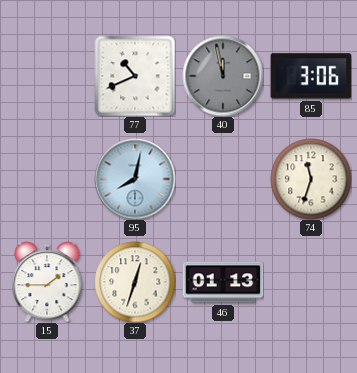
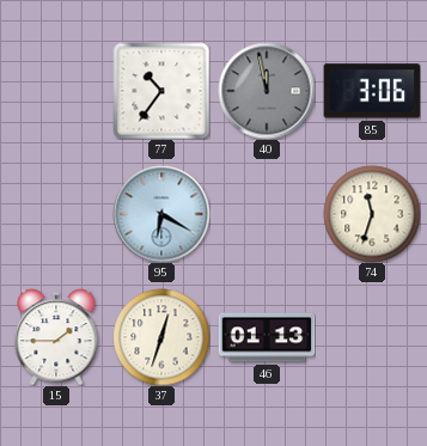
77: 10:41 -> 10:36 (161, 91)
95: 8:02 -> 6:20 (161, 214)
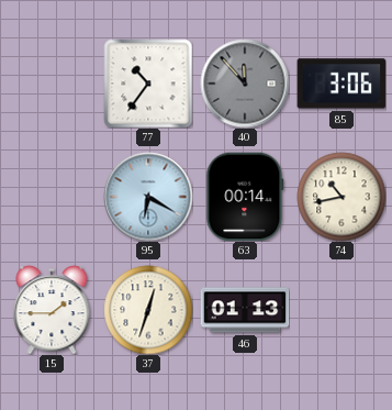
40: 11:58 -> 11:53 (245, 84)
63: none -> 00:14 (245, 197)
74: 11:33 -> 10:43 (341, 197)
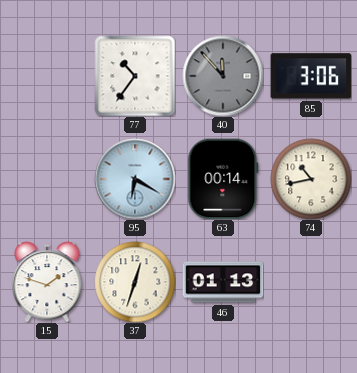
15: 1:45 -> 1:48 (47, 282)
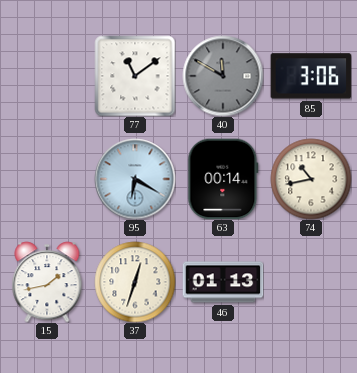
77: 10:36 -> 11:09 (135, 76)
40: 11:53 -> 11:50 (223, 76)
15: 1:48 -> 1:43 (47, 282)
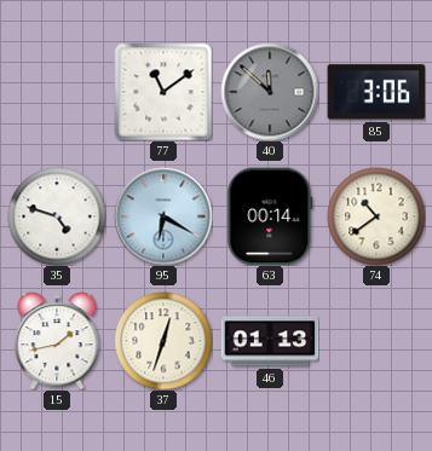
40: 11:50 -> 11:52 (270, 92)
35: none -> 4:48 (57, 216)
74: 10:43 -> 10:39 (376, 216)
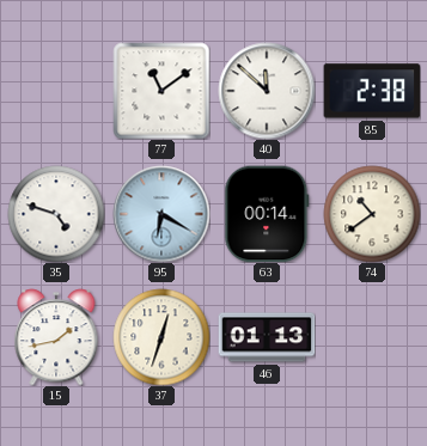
40 dial: grey -> white (267, 91)
85: 3:06 -> 2:38 (372, 91)
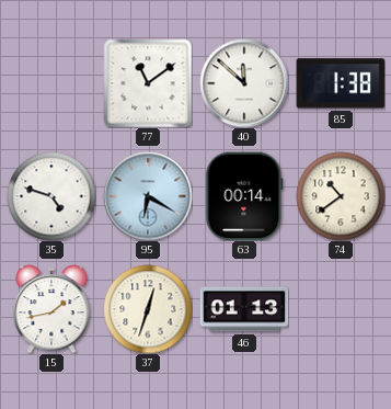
85: 2:38 -> 1:38 (341, 83)
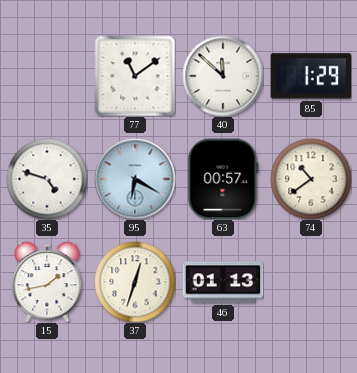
85: 1:38 -> 1:29 (311, 76)
63: 00:14 -> 00:57 (223, 179)
